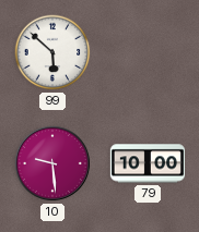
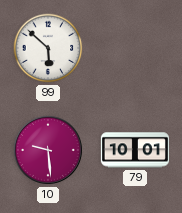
79: 10:00 -> 10:01 (134, 150)
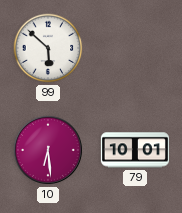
10: 9:29 -> 6:29 (48, 150)
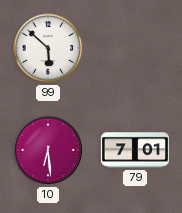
79: 10:01 -> 7:01 (134, 150)
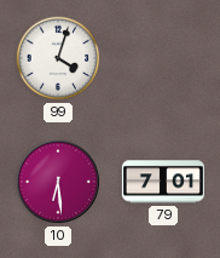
99: 5:52 -> 4:03 (58, 58)
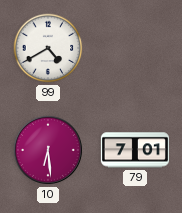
99: 4:03 -> 4:40 (48, 48)
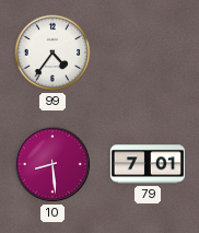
99: 4:40 -> 4:36 (52, 53)
10: 6:29 -> 8:29 (52, 164)
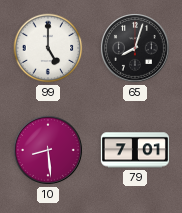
99: 4:36 -> 5:00 (48, 48)
65: none -> 8:03 (135, 48)
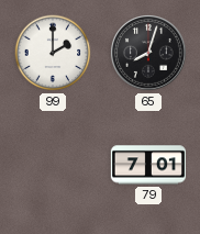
99: 5:00 -> 2:00 (53, 53)
10: 8:29 -> none (48, 150)
